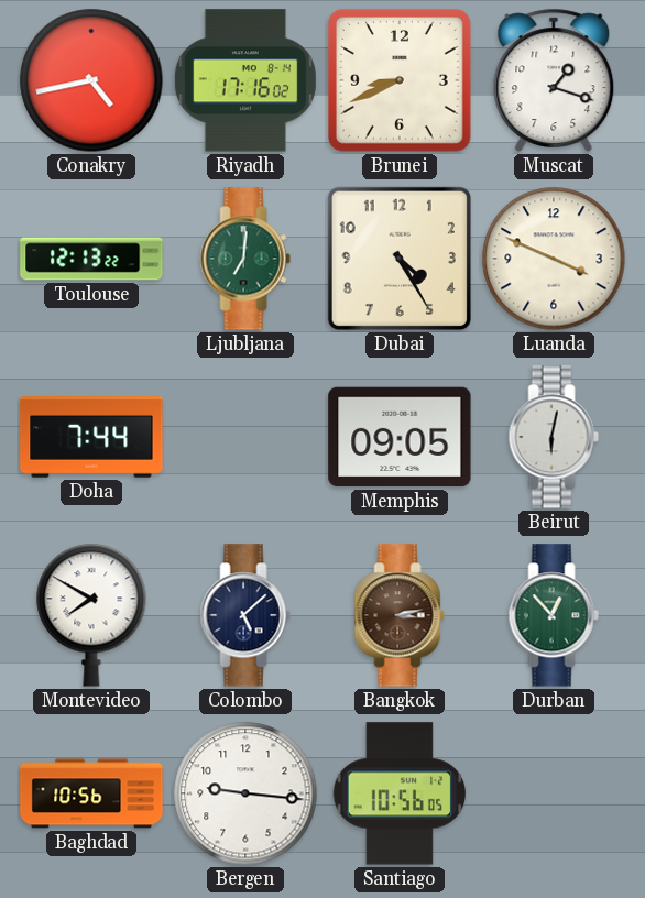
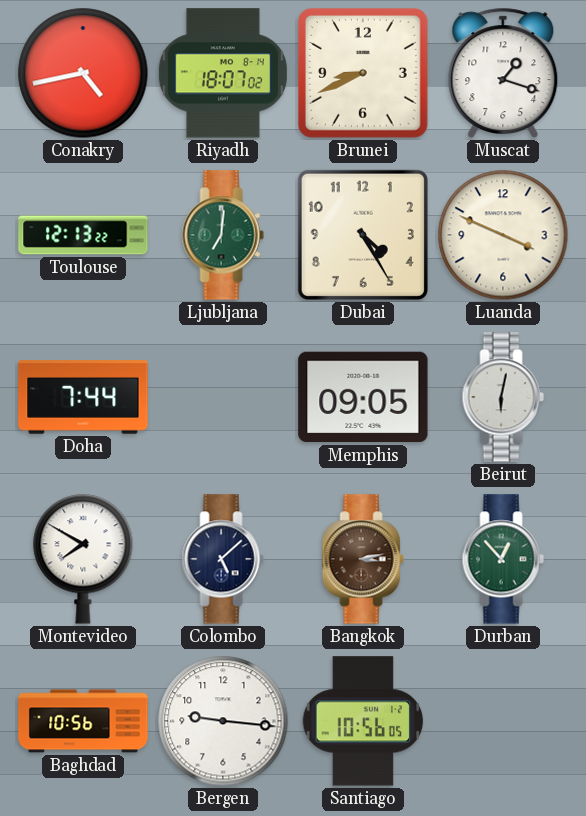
Riyadh: 17:16 -> 18:07 (223, 73)
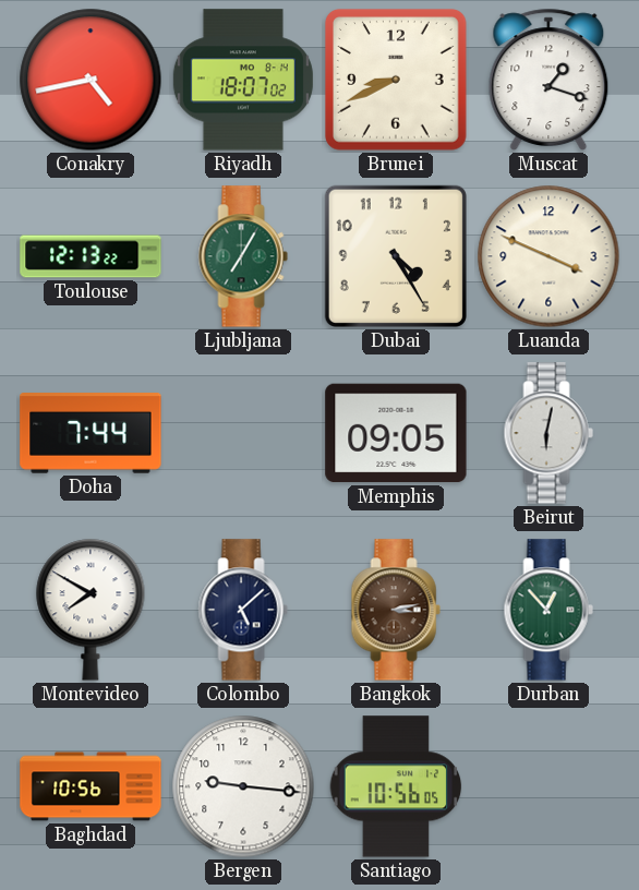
Ljubljana: 7:01 -> 7:05 (243, 256)
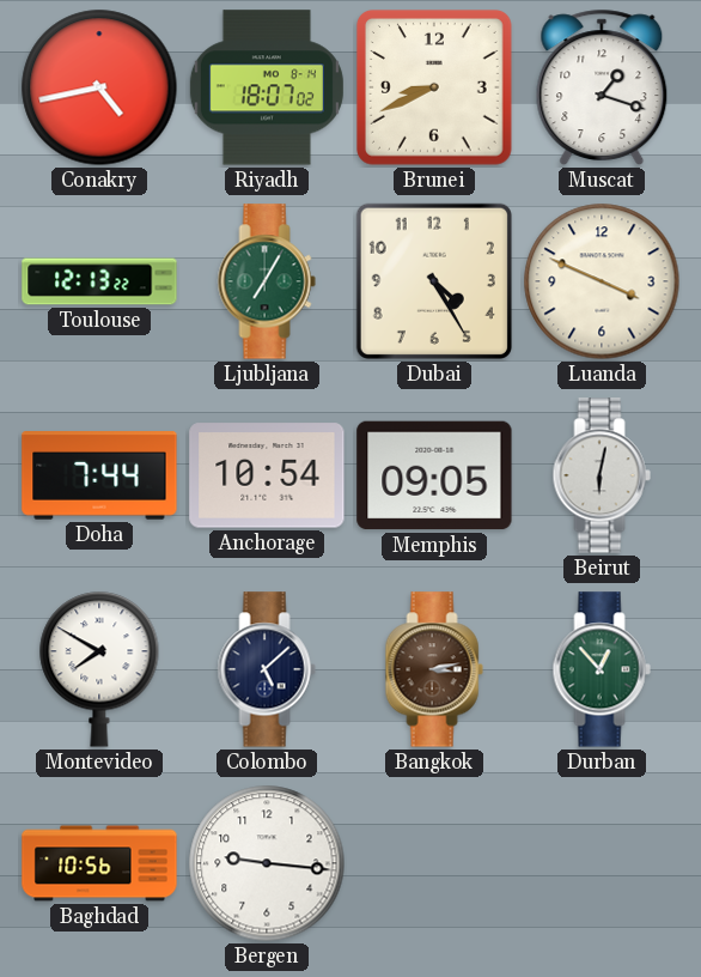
Anchorage: none -> 10:54 (267, 475)
Santiago: 10:56 -> none (396, 786)
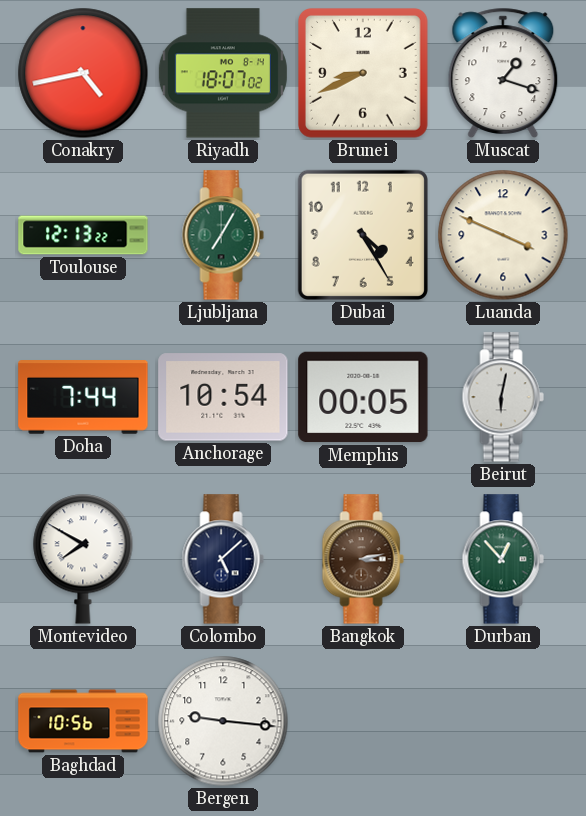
Memphis: 09:05 -> 00:05 (363, 397)
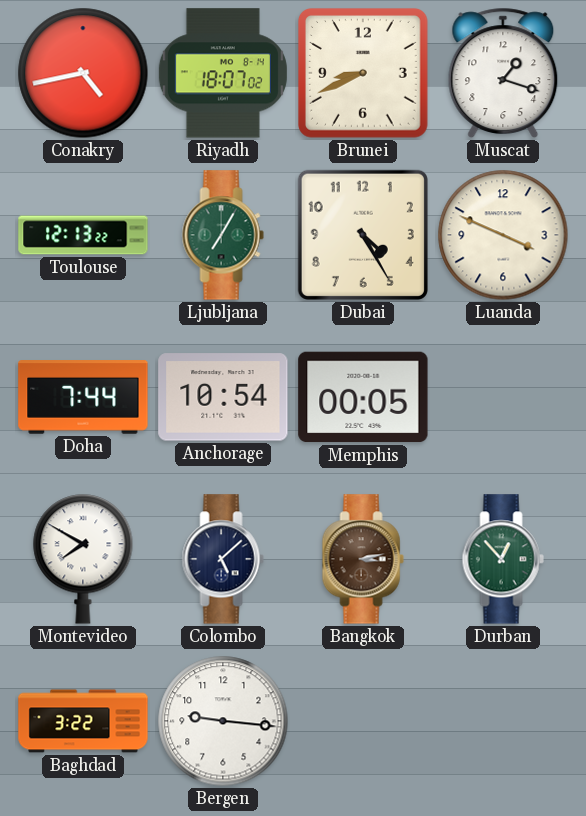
Beirut: 6:02 -> none (503, 397)
Baghdad: 10:56 -> 3:22 (83, 721)
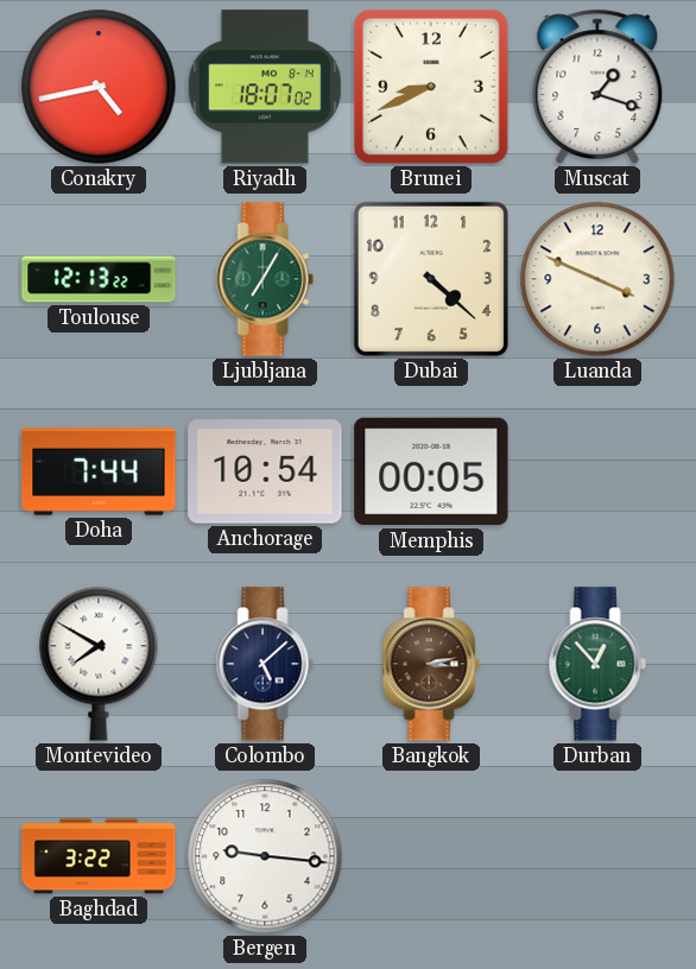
Dubai: 4:25 -> 4:22 (431, 279)
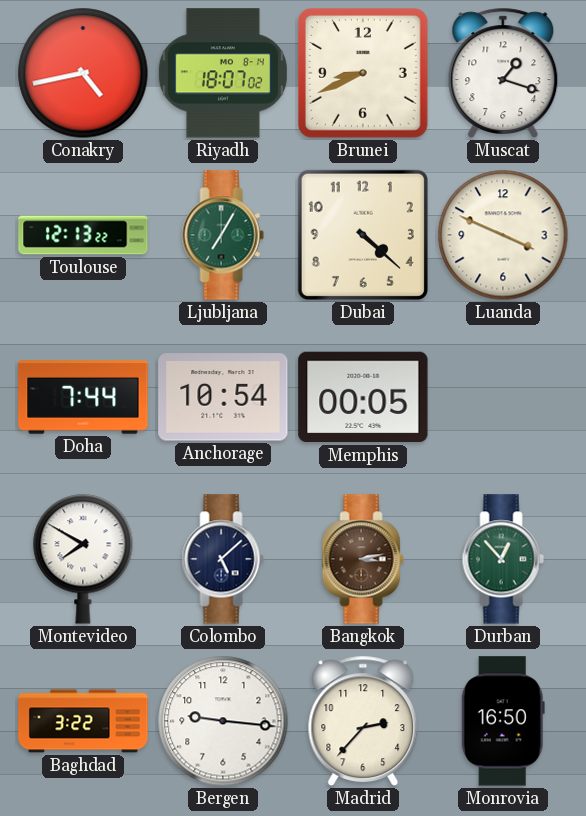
Madrid: none -> 2:37 (363, 721)
Monrovia: none -> 16:50 (503, 721)
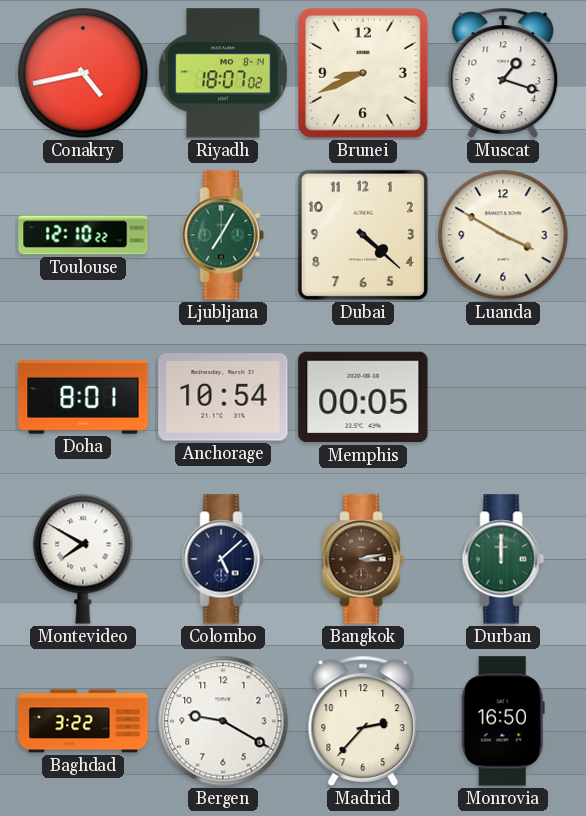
Toulouse: 12:13 -> 12:10 (83, 235)
Luanda: 3:49 -> 3:50 (503, 235)
Doha: 7:44 -> 8:01 (83, 397)
Durban: 12:53 -> 12:00 (503, 559)
Bergen: 9:16 -> 9:20 (223, 721)
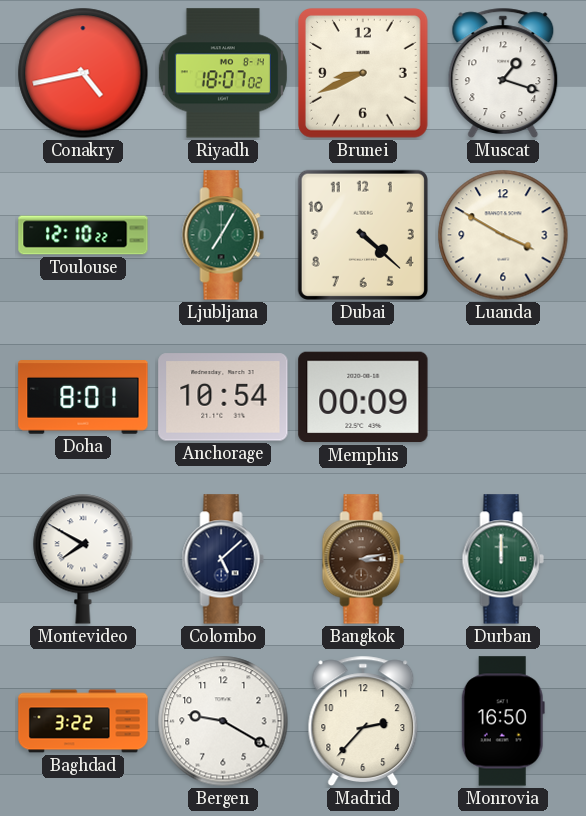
Memphis: 00:05 -> 00:09 (363, 397)
